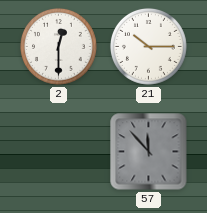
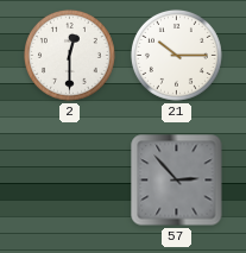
57: 11:53 -> 2:53 (177, 181)
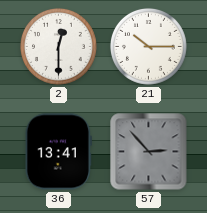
36: none -> 13:41 (58, 152)
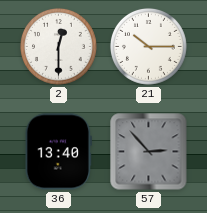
36: 13:41 -> 13:40 (58, 152)
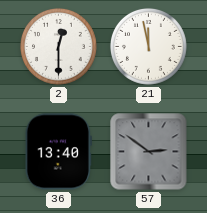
21: 10:15 -> 11:58 (148, 46)
57: 2:53 -> 2:51 (149, 152)
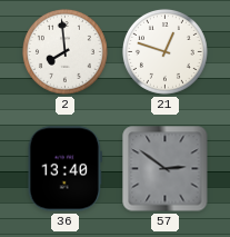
2: 12:30 -> 7:59 (64, 51)
21: 11:58 -> 12:48 (164, 51)
